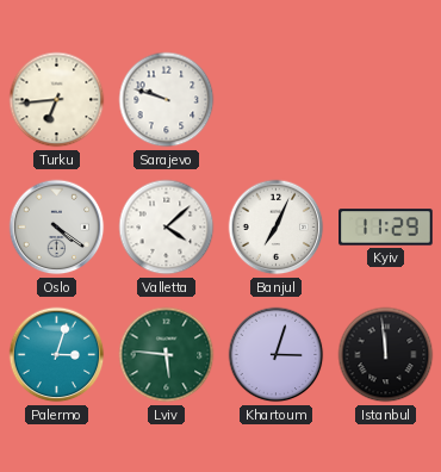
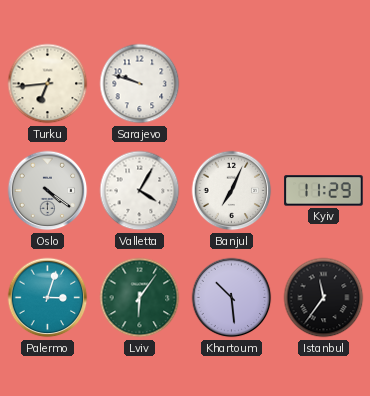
Valletta: 4:08 -> 4:05 (140, 191)
Lviv: 5:46 -> 6:06 (140, 298)
Khartoum: 3:03 -> 10:29 (232, 298)
Istanbul: 11:59 -> 11:36 (324, 298)
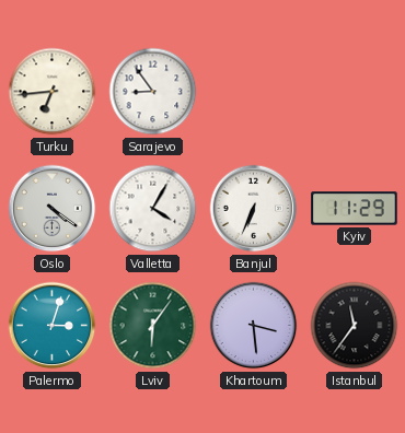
Sarajevo: 9:48 -> 8:54 (153, 92)
Banjul: 7:04 -> 6:34 (254, 209)
Khartoum: 10:29 -> 3:29 (254, 326)
